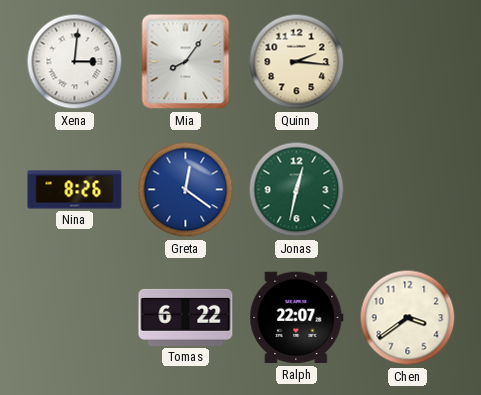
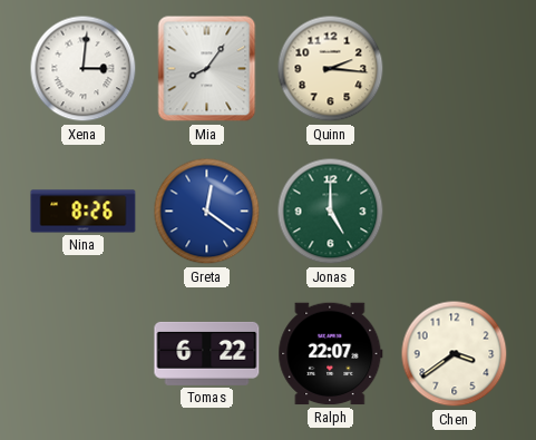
Jonas: 12:32 -> 5:00 (331, 212)
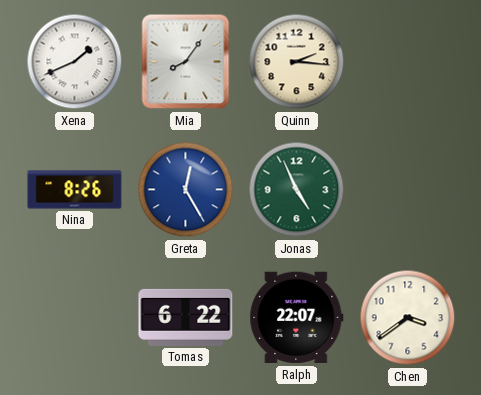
Xena: 3:01 -> 1:41 (75, 62)
Greta: 12:21 -> 12:25 (186, 190)
Jonas: 5:00 -> 4:56 (297, 190)
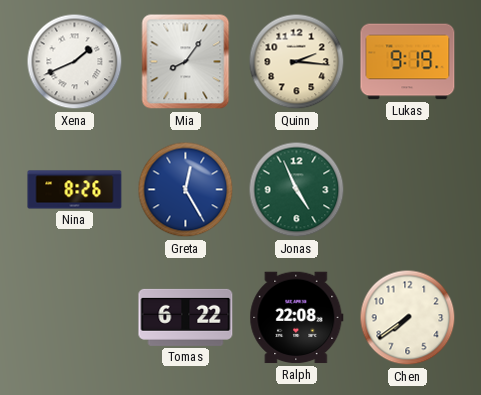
Lukas: none -> 9:19 (408, 62)
Ralph: 22:07 -> 22:08 (297, 318)
Chen: 3:39 -> 7:39 (408, 318)
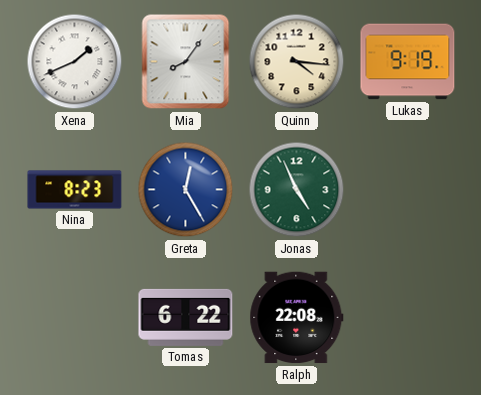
Quinn: 2:16 -> 4:16 (297, 62)
Nina: 8:26 -> 8:23 (75, 190)
Chen: 7:39 -> none (408, 318)
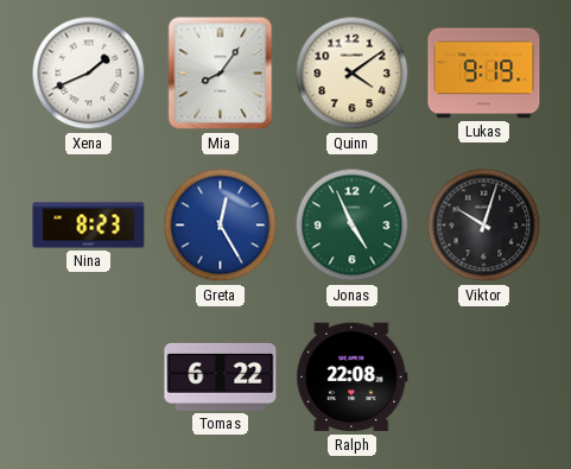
Quinn: 4:16 -> 4:09 (353, 74)
Viktor: none -> 10:03 (484, 226)
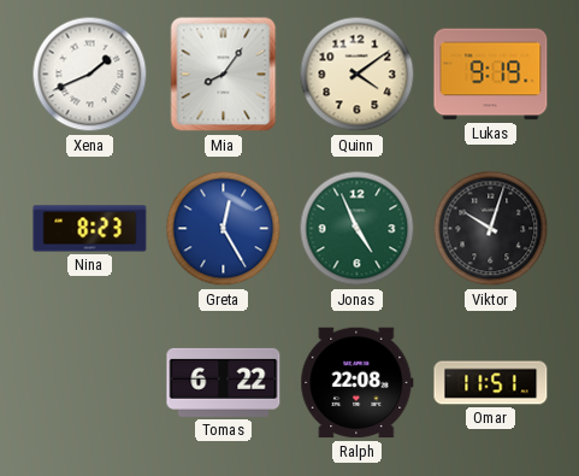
Omar: none -> 11:51 (491, 383)
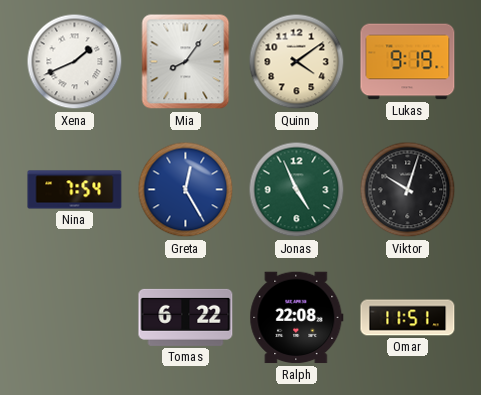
Nina: 8:23 -> 7:54 (75, 190)
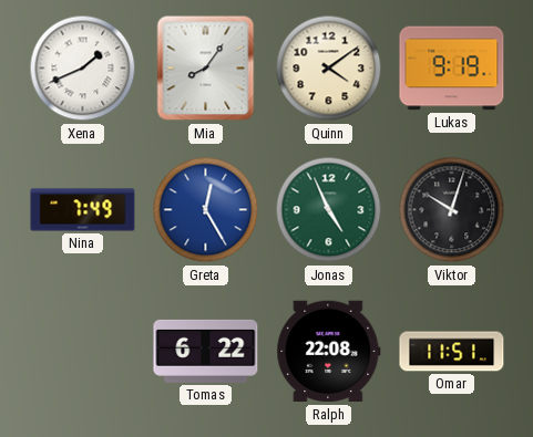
Nina: 7:54 -> 7:49 (83, 210)
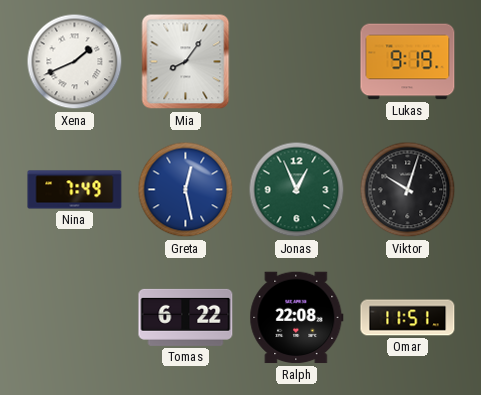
Quinn: 4:09 -> none (329, 69)
Greta: 12:25 -> 12:28 (186, 190)
Jonas: 4:56 -> 12:56 (297, 190)
